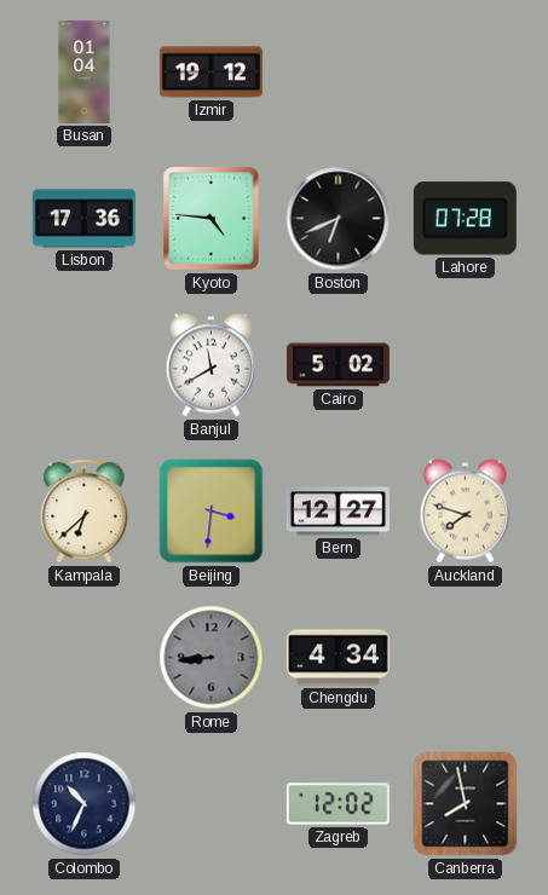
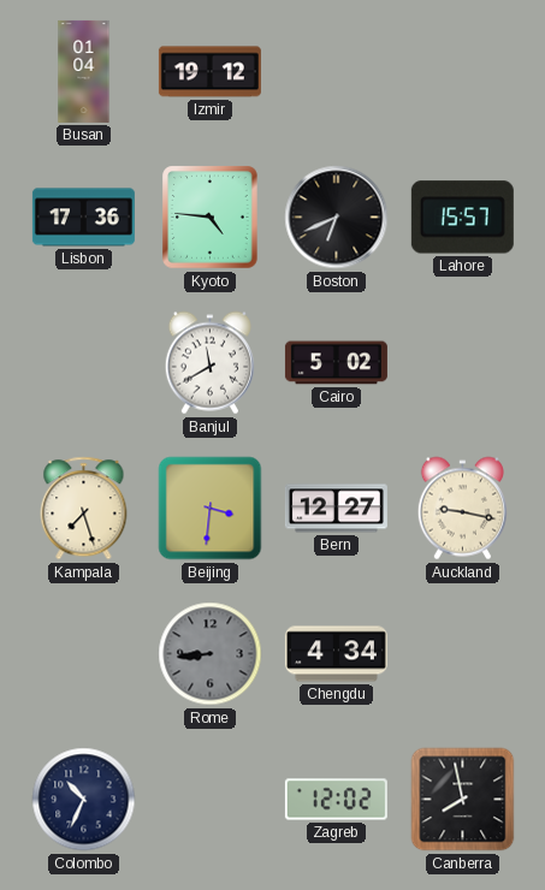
Lahore: 07:28 -> 15:57 (462, 218)
Kampala: 6:38 -> 7:27 (84, 509)
Auckland: 7:48 -> 9:17 (462, 509)
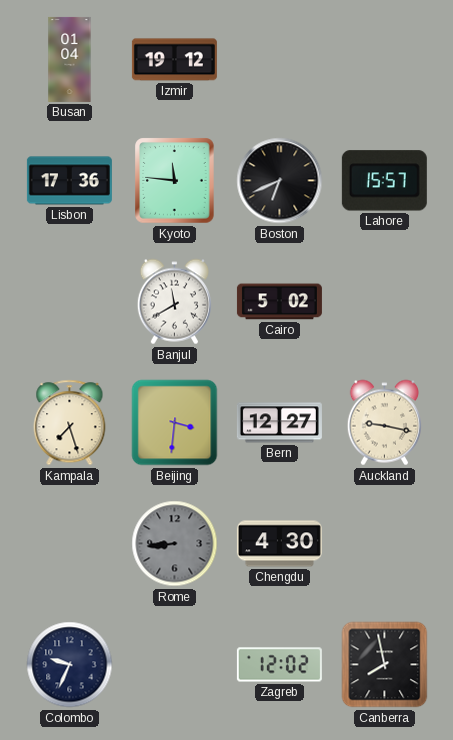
Kyoto: 4:46 -> 11:46 (175, 181)
Chengdu: 4:34 -> 4:30 (279, 544)
Colombo: 10:34 -> 9:34 (70, 665)
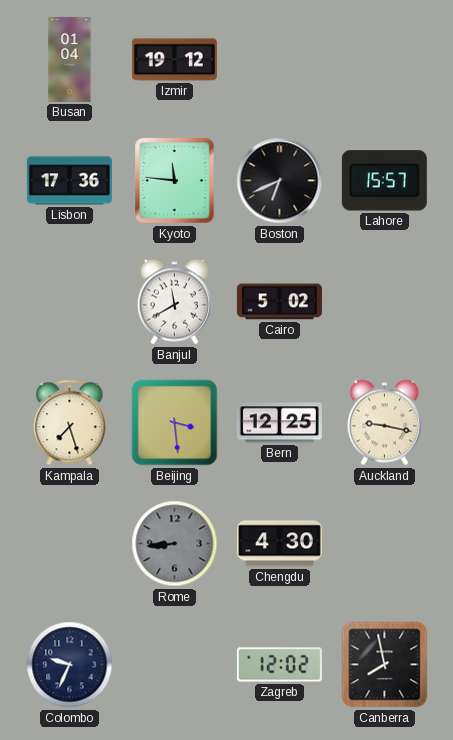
Beijing: 3:31 -> 3:29 (175, 423)
Bern: 12:27 -> 12:25 (279, 423)
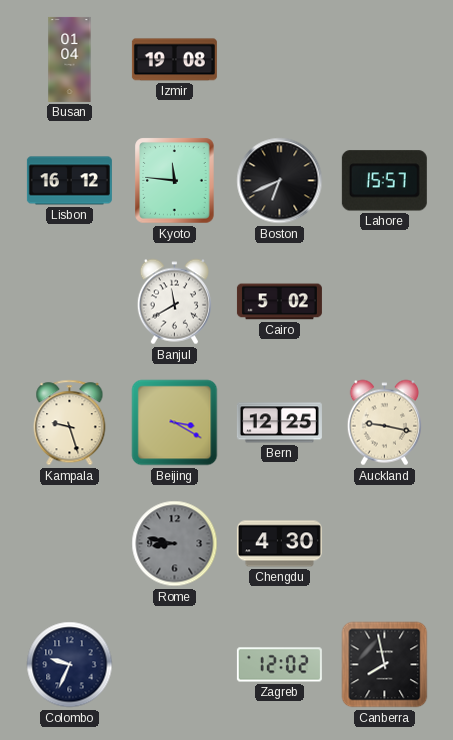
Izmir: 19:12 -> 19:08 (174, 60)
Lisbon: 17:36 -> 16:12 (69, 181)
Kampala: 7:27 -> 9:27 (70, 423)
Beijing: 3:29 -> 3:20 (175, 423)
Rome: 8:44 -> 8:47 (175, 544)
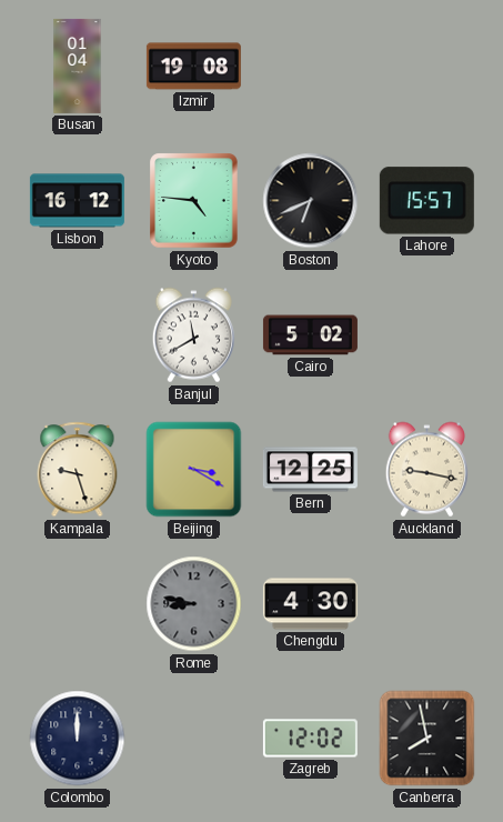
Kyoto: 11:46 -> 4:46 (194, 201)
Colombo: 9:34 -> 12:00 (78, 739)
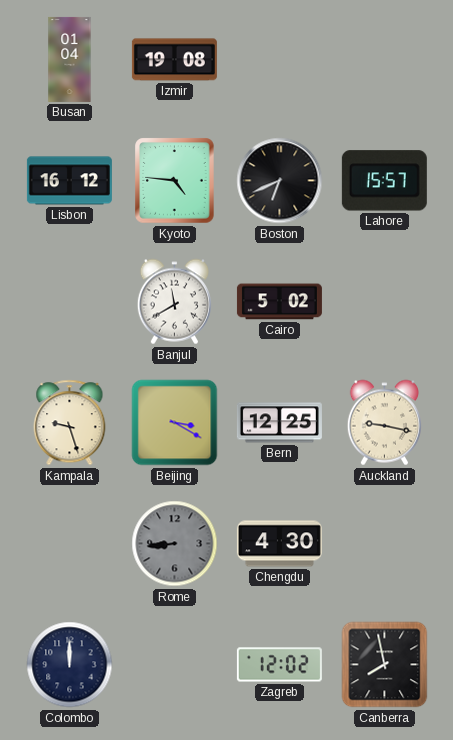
Rome: 8:47 -> 8:44 (175, 544)
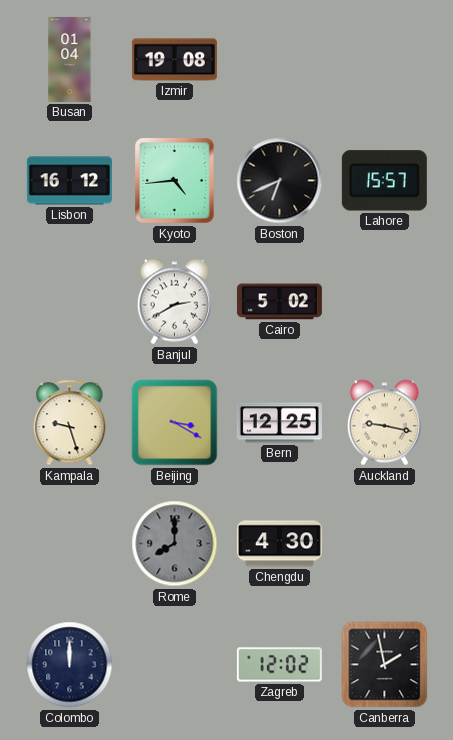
Kyoto: 4:46 -> 4:44 (175, 181)
Banjul: 11:40 -> 2:40 (174, 302)
Rome: 8:44 -> 8:00 (175, 544)
Canberra: 7:58 -> 1:58 (385, 665)
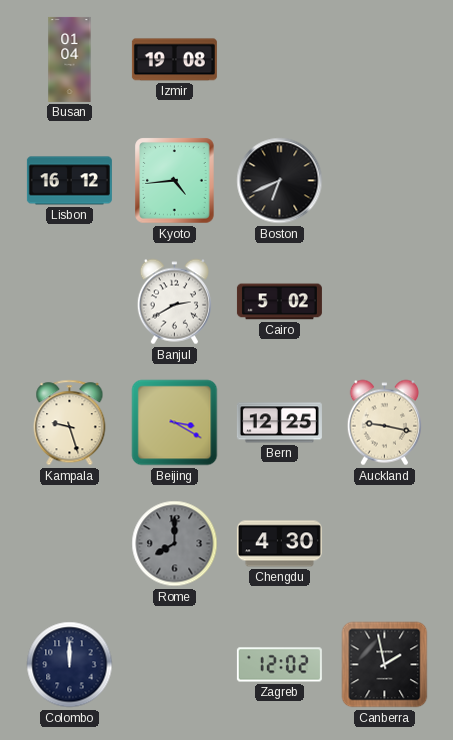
Lahore: 15:57 -> none (384, 181)
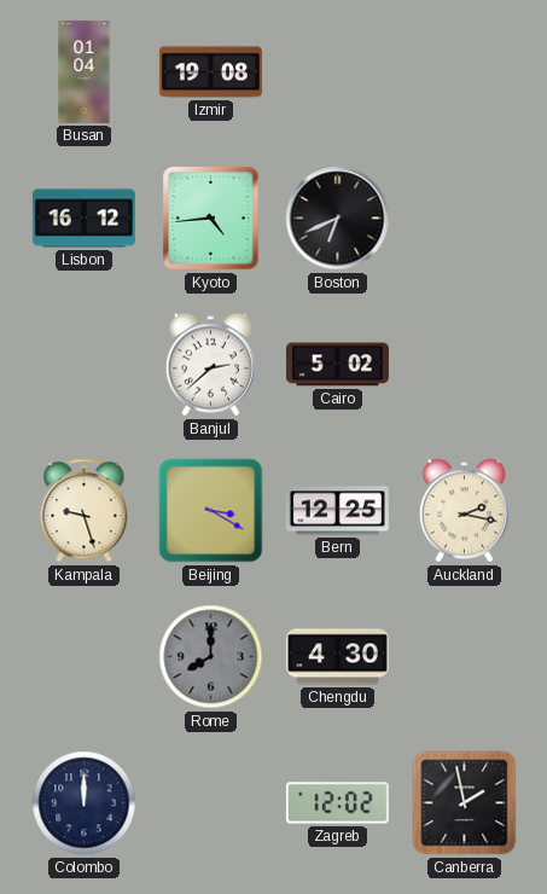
Banjul: 2:40 -> 2:38 (210, 365)
Auckland: 9:17 -> 2:17 (464, 511)
